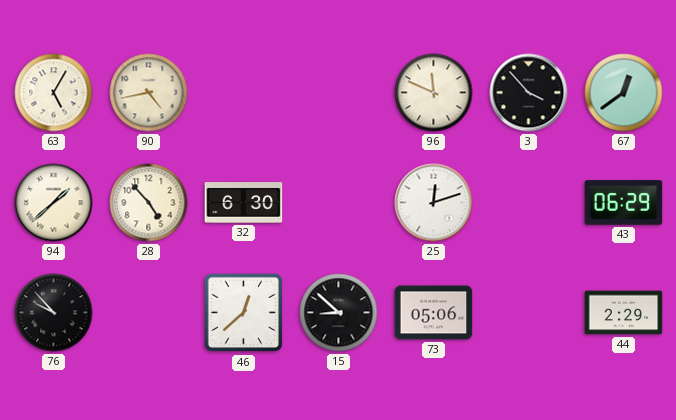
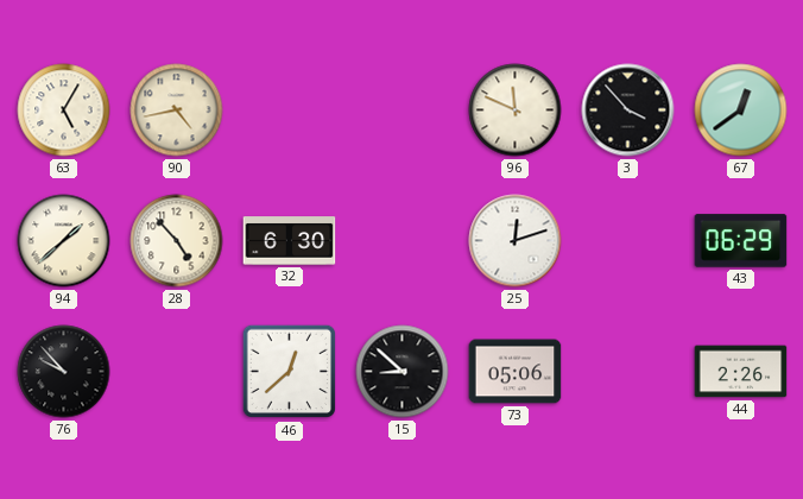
44: 2:29 -> 2:26 (741, 372)
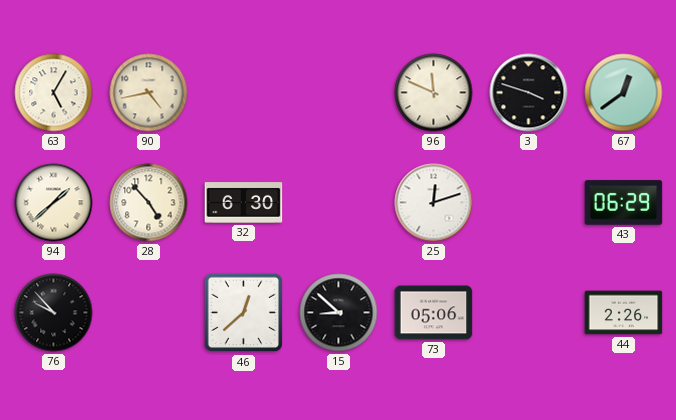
3: 3:53 -> 3:48 (529, 93)
